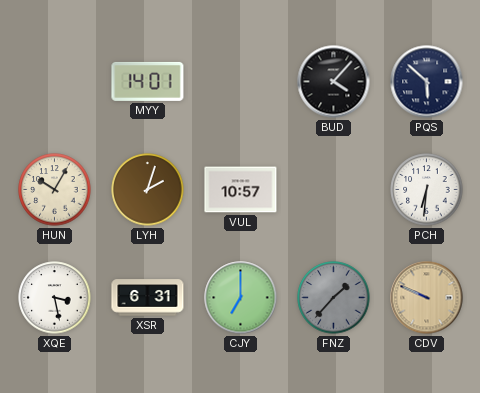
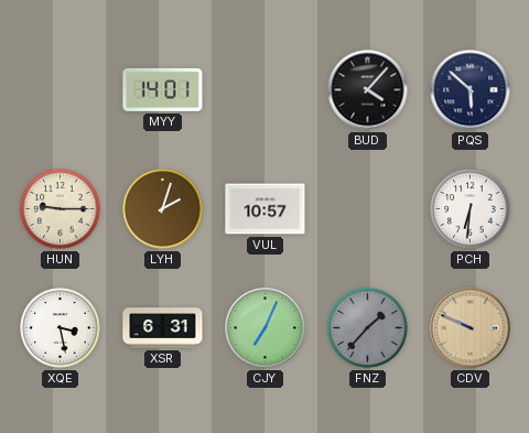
HUN: 10:05 -> 9:15 (61, 209)
CJY: 7:00 -> 7:04 (266, 328)
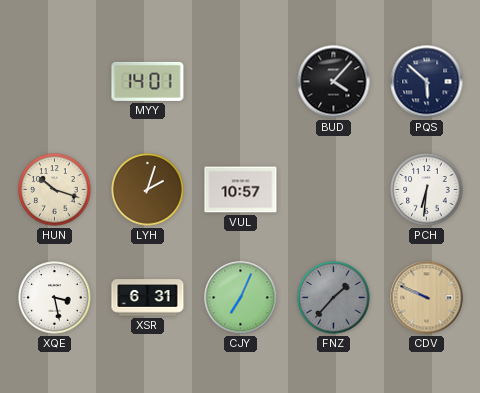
HUN: 9:15 -> 10:18 (55, 190)
